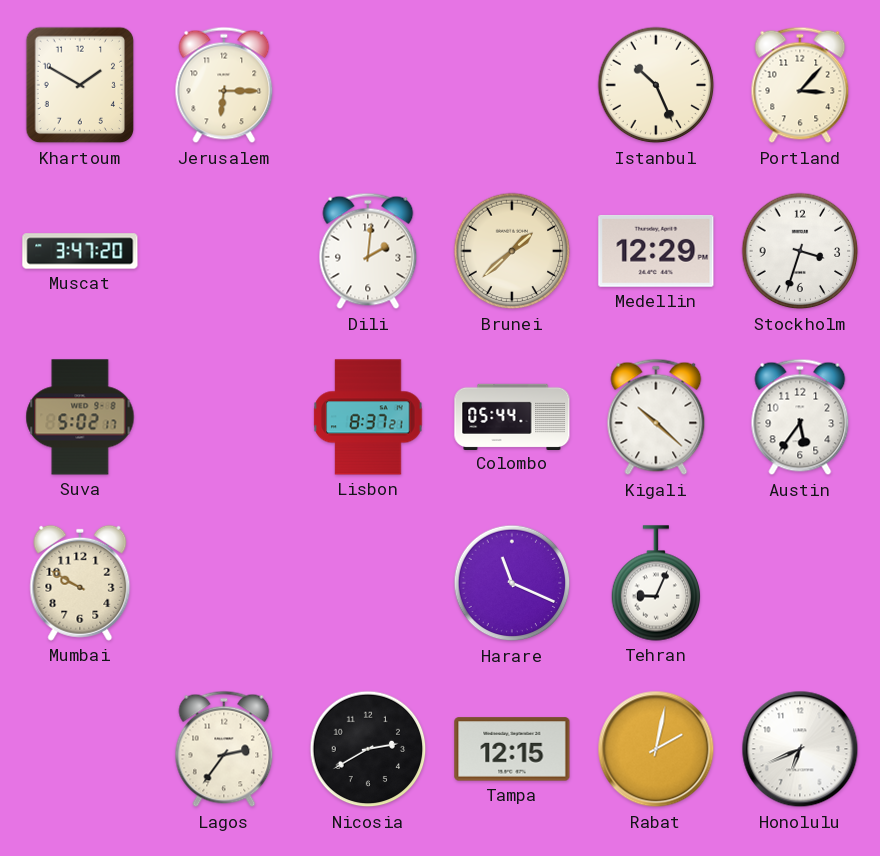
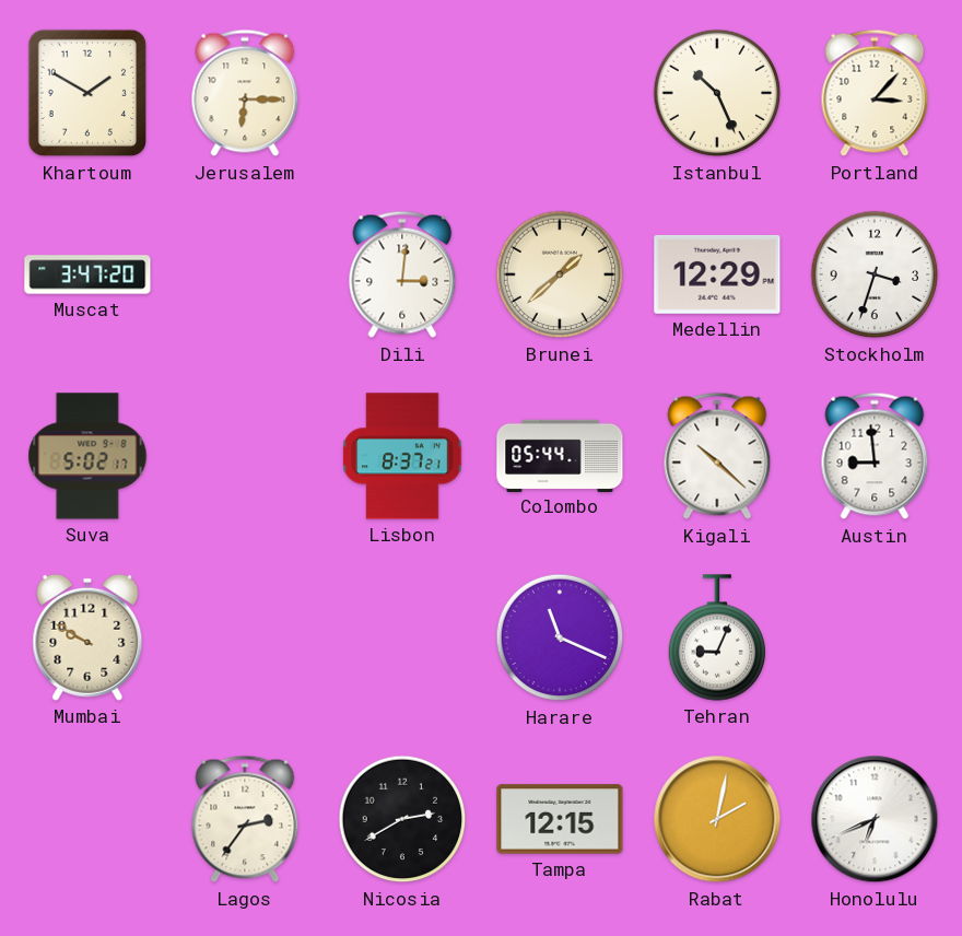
Dili: 2:01 -> 3:01 (402, 274)
Austin: 5:36 -> 8:59 (875, 456)
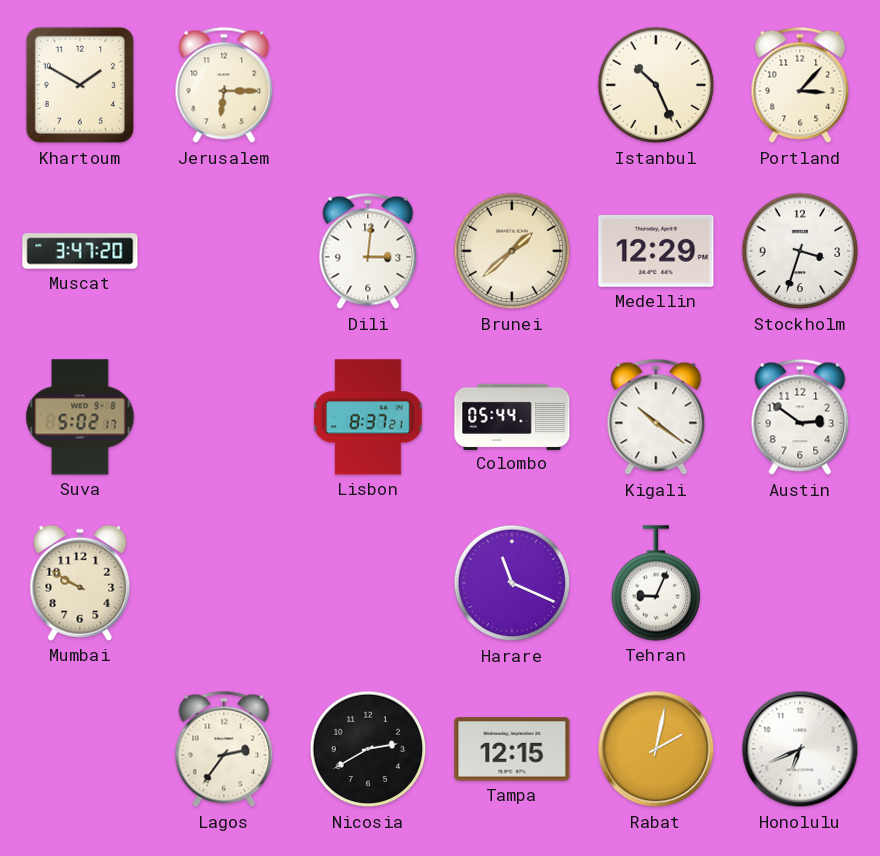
Kigali: 10:22 -> 10:21 (656, 417)
Austin: 8:59 -> 2:51 (800, 417)
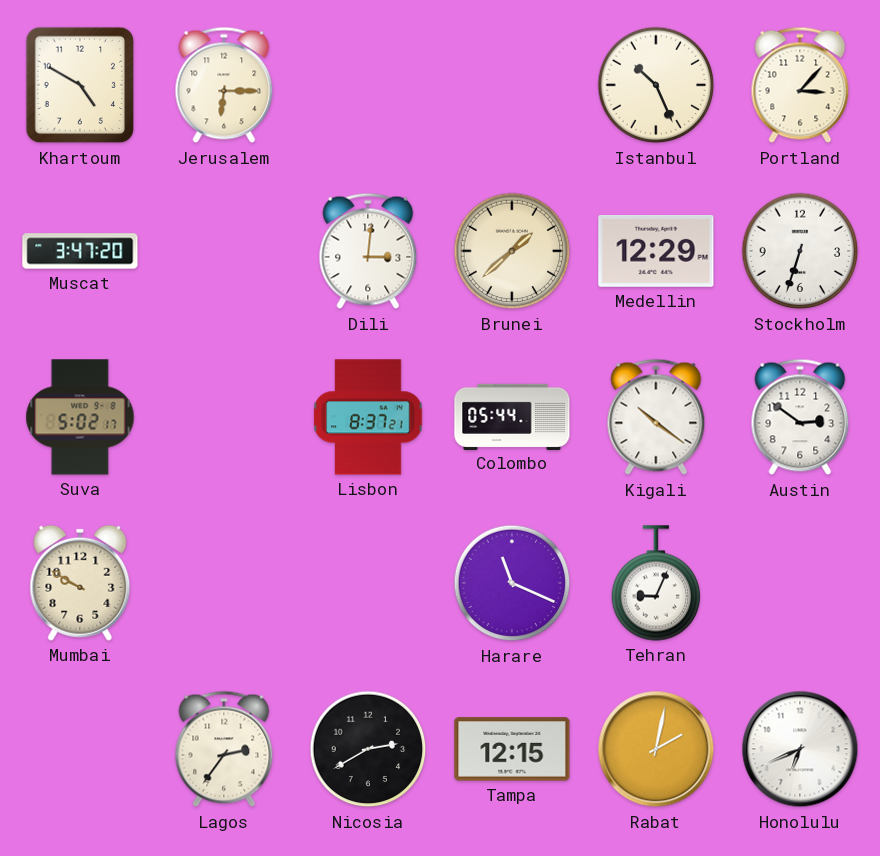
Khartoum: 1:50 -> 4:50 (80, 85)
Stockholm: 3:33 -> 6:33 (800, 251)
